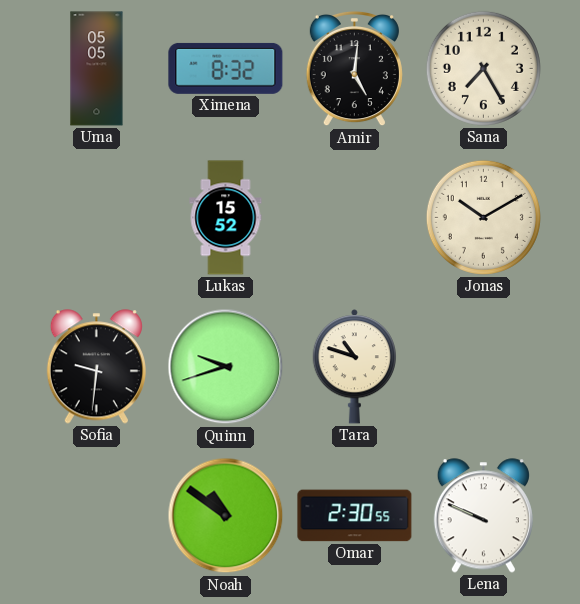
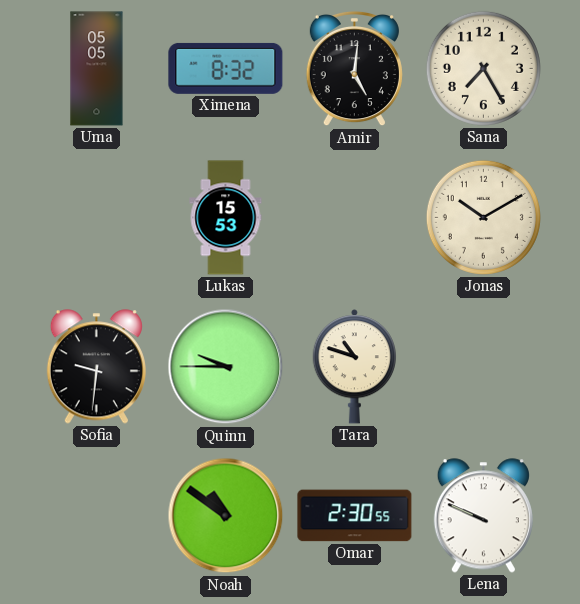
Lukas: 15:52 -> 15:53 (226, 218)
Quinn: 9:42 -> 9:45 (226, 367)
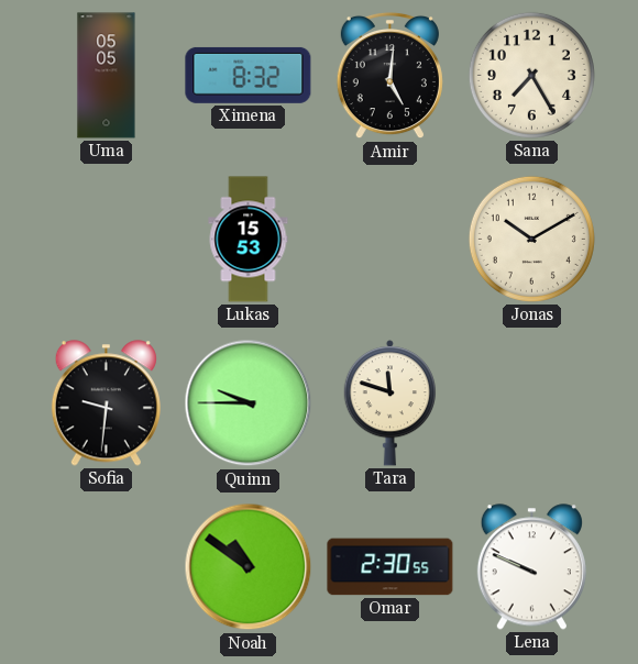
Tara: 10:48 -> 11:48 (391, 403)
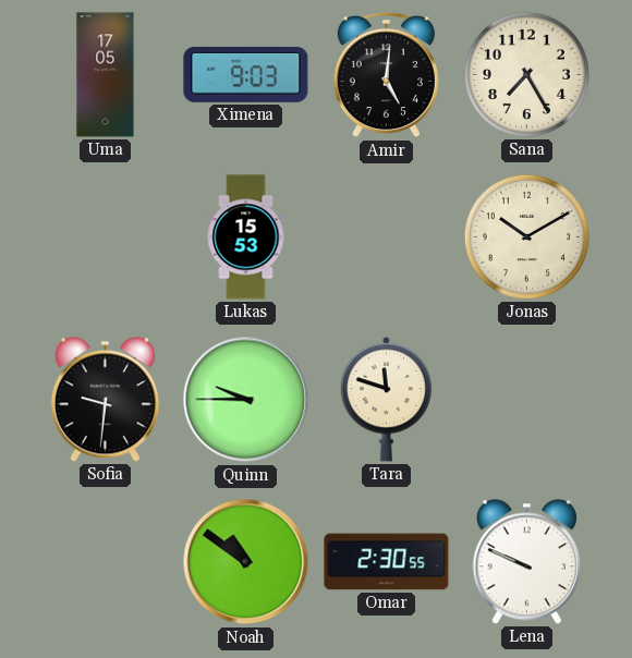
Uma: 05:05 -> 17:05 (106, 75)
Ximena: 8:32 -> 9:03 (246, 74)
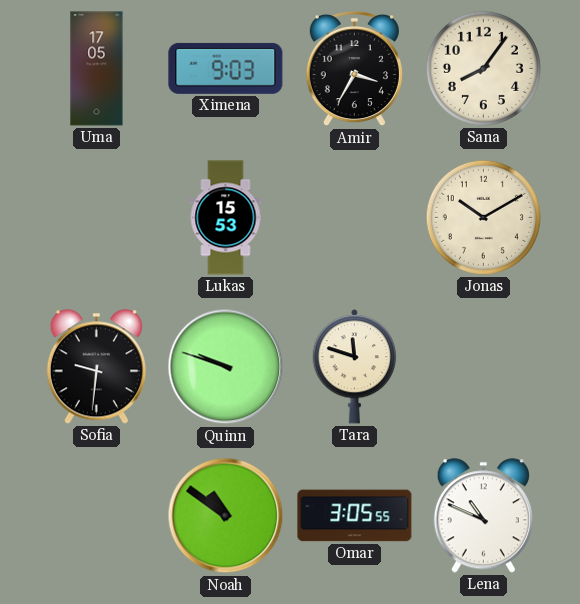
Amir: 5:01 -> 3:35 (354, 69)
Sana: 7:25 -> 8:06 (483, 68)
Quinn: 9:45 -> 9:48 (226, 367)
Omar: 2:30 -> 3:05 (355, 516)
Lena: 9:49 -> 10:49 (483, 516)
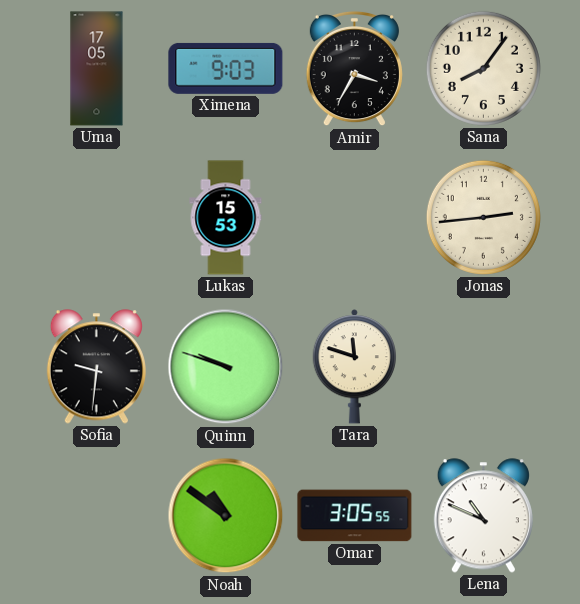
Jonas: 10:10 -> 2:44 (483, 217)
